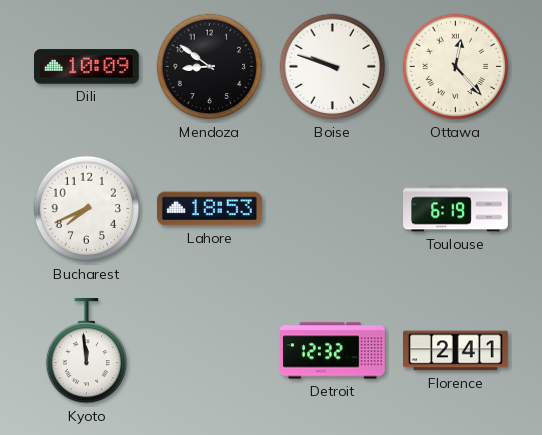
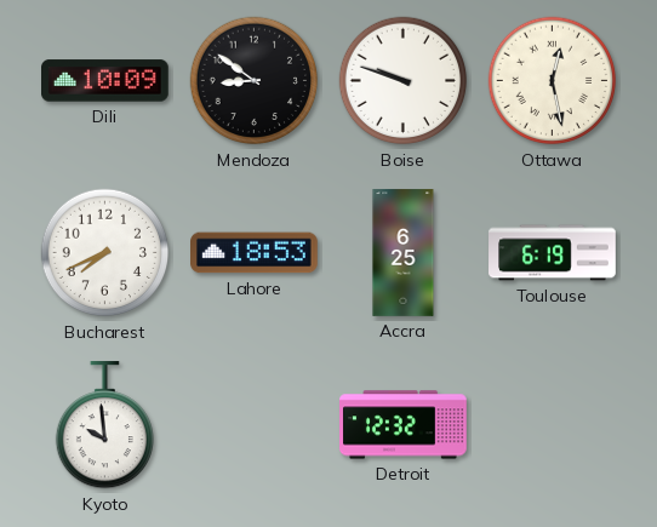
Ottawa: 12:23 -> 12:28 (553, 81)
Accra: none -> 6:25 (404, 253)
Kyoto: 11:59 -> 9:59 (104, 426)
Florence: 2:41 -> none (456, 351)
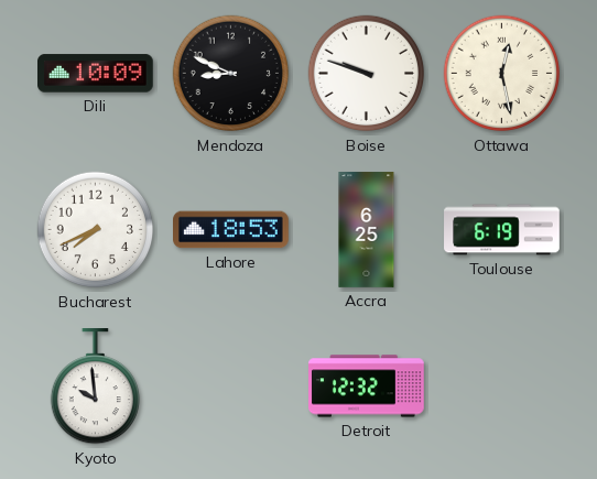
Mendoza: 8:51 -> 8:49 (231, 74)
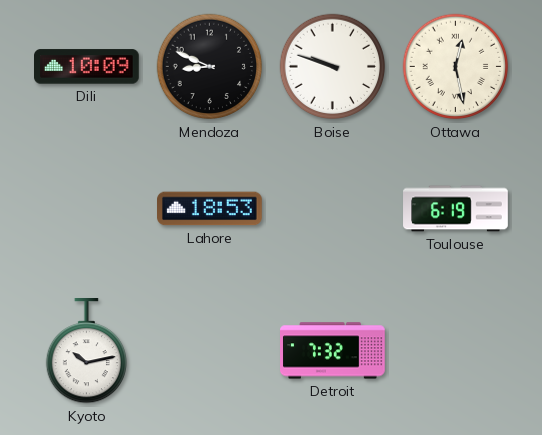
Bucharest: 7:41 -> none (96, 230)
Accra: 6:25 -> none (367, 230)
Kyoto: 9:59 -> 10:13 (86, 352)
Detroit: 12:32 -> 7:32 (333, 351)
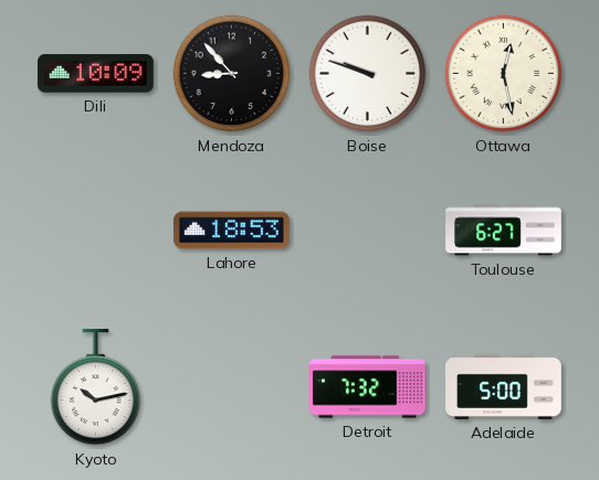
Mendoza: 8:49 -> 8:53 (232, 74)
Toulouse: 6:19 -> 6:27 (504, 231)
Adelaide: none -> 5:00 (504, 386)
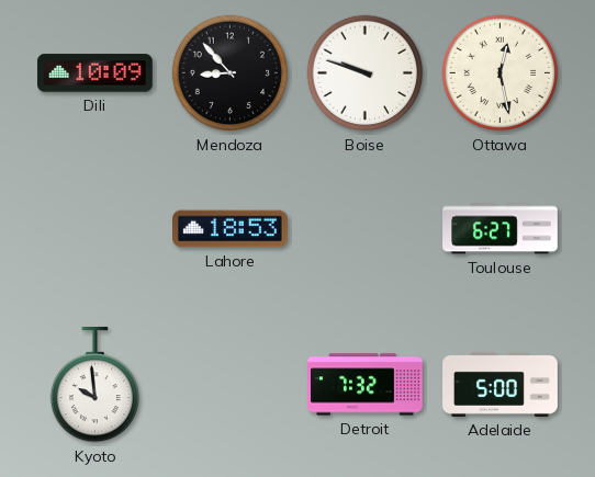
Kyoto: 10:13 -> 9:59 (94, 386)
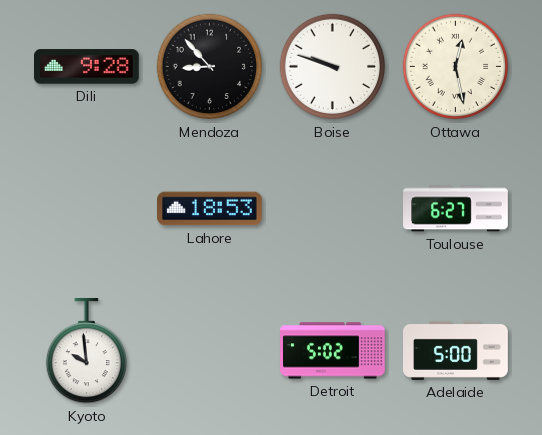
Dili: 10:09 -> 9:28 (87, 67)
Detroit: 7:32 -> 5:02 (333, 351)
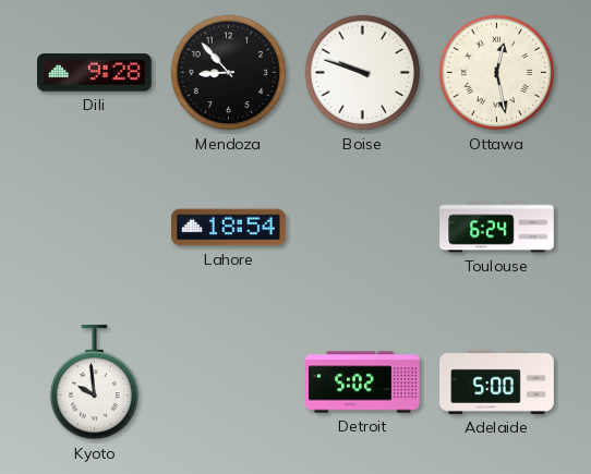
Lahore: 18:53 -> 18:54 (229, 228)
Toulouse: 6:27 -> 6:24 (497, 228)
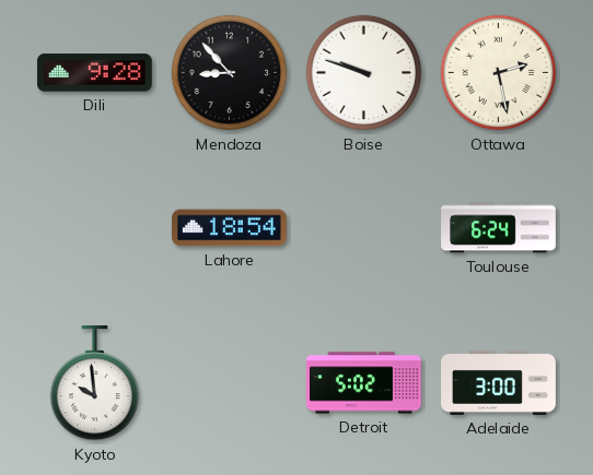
Ottawa: 12:28 -> 2:28 (499, 73)
Adelaide: 5:00 -> 3:00 (499, 382)
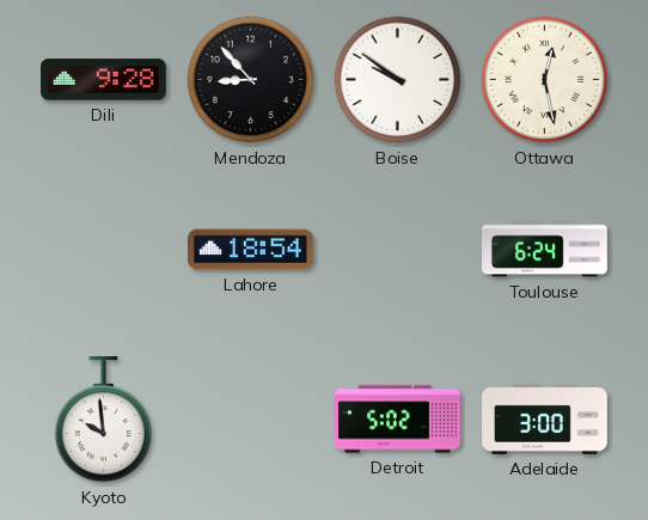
Boise: 9:48 -> 9:51 (398, 80)
Ottawa: 2:28 -> 12:28 (545, 80)
